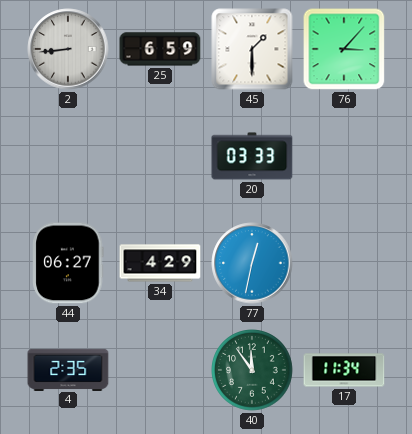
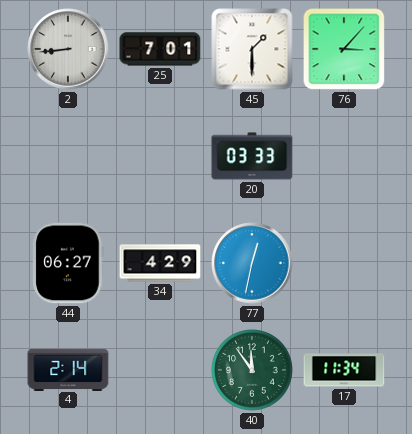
25: 6:59 -> 7:01 (160, 49)
4: 2:35 -> 2:14 (68, 369)
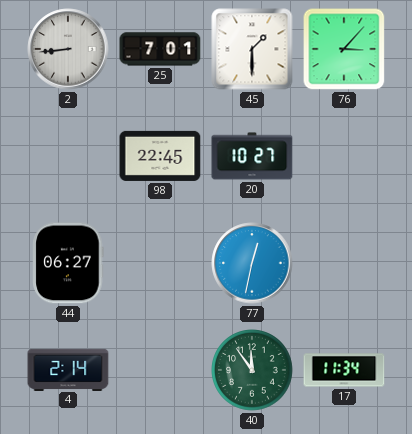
98: none -> 22:45 (160, 156)
20: 03:33 -> 10:27 (252, 156)
34: 4:29 -> none (160, 263)
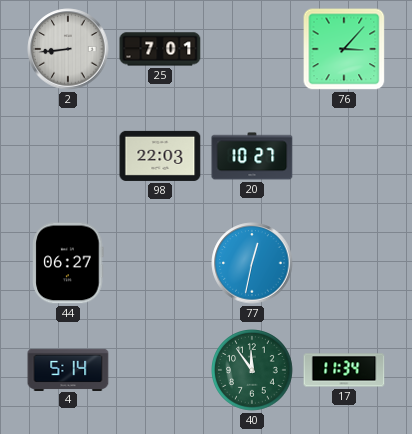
45: 1:30 -> none (252, 49)
98: 22:45 -> 22:03 (160, 156)
4: 2:14 -> 5:14 (68, 369)
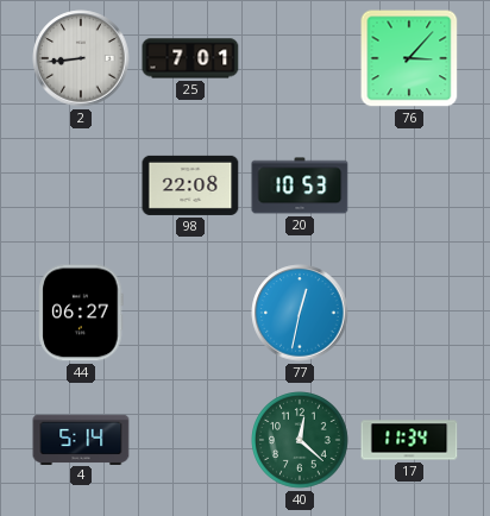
98: 22:03 -> 22:08 (190, 185)
20: 10:27 -> 10:53 (300, 185)
40: 11:54 -> 12:22 (300, 440)
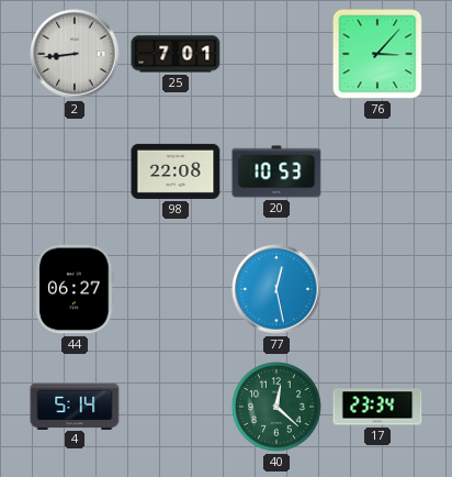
77: 12:32 -> 12:28 (276, 289)
17: 11:34 -> 23:34 (377, 407)
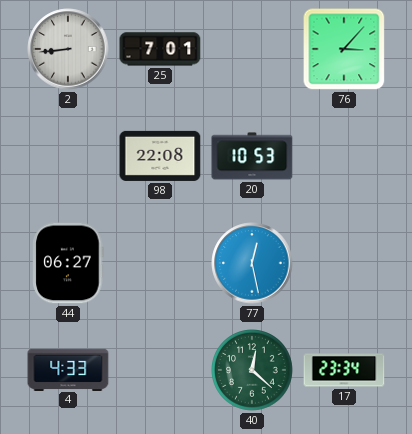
4: 5:14 -> 4:33 (68, 369)
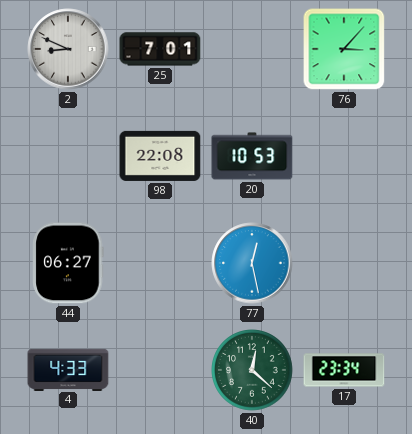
2: 8:44 -> 8:49 (68, 49)
